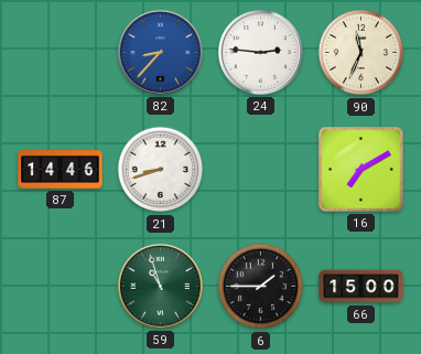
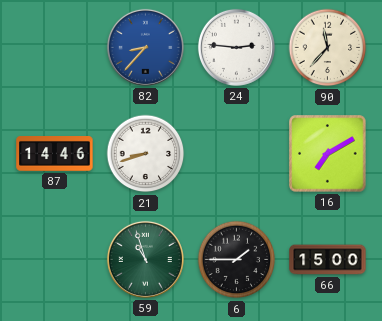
90: 11:34 -> 11:37 (328, 48)
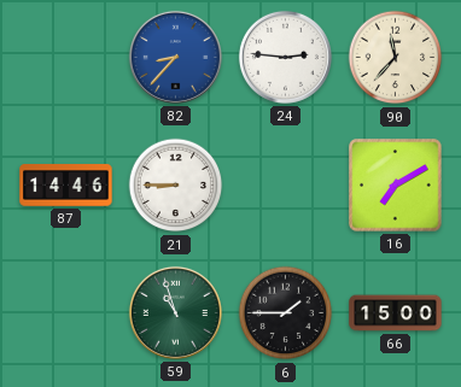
21: 8:42 -> 8:45 (176, 186)
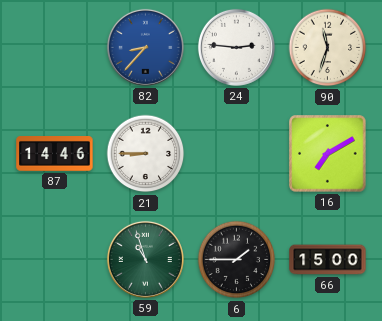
90: 11:37 -> 11:33 (328, 48)
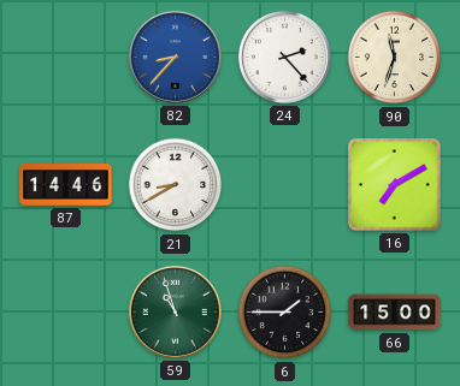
24: 2:46 -> 2:23 (284, 57)
21: 8:45 -> 8:40 (176, 185)
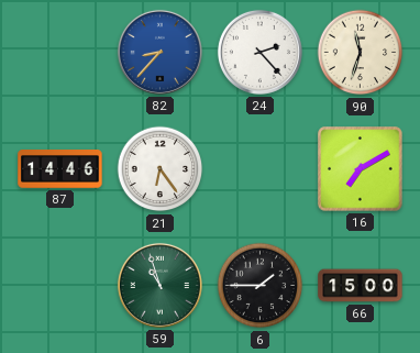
21: 8:40 -> 6:24 (161, 169)
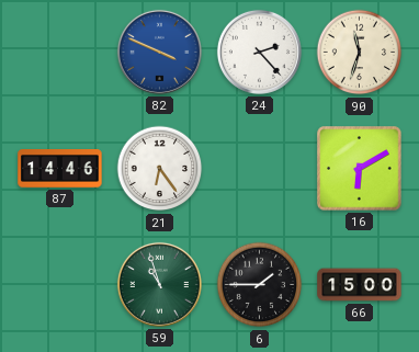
82: 8:37 -> 3:49 (159, 52)
16: 7:10 -> 6:10 (360, 169)
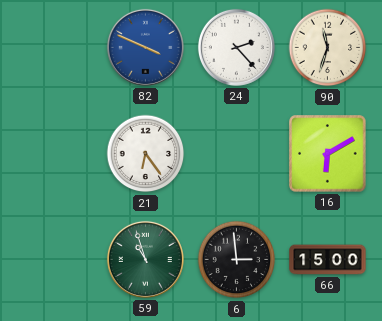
87: 14:46 -> none (60, 169)
6: 1:45 -> 2:59 (237, 260)
